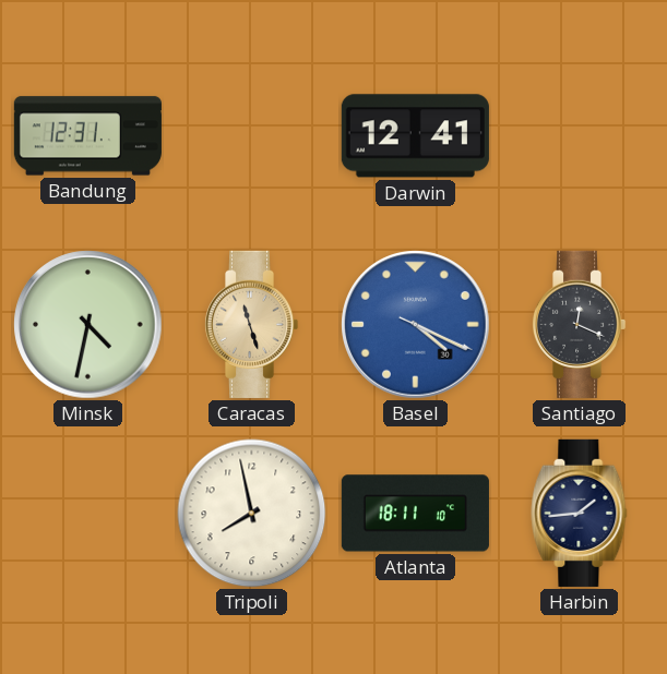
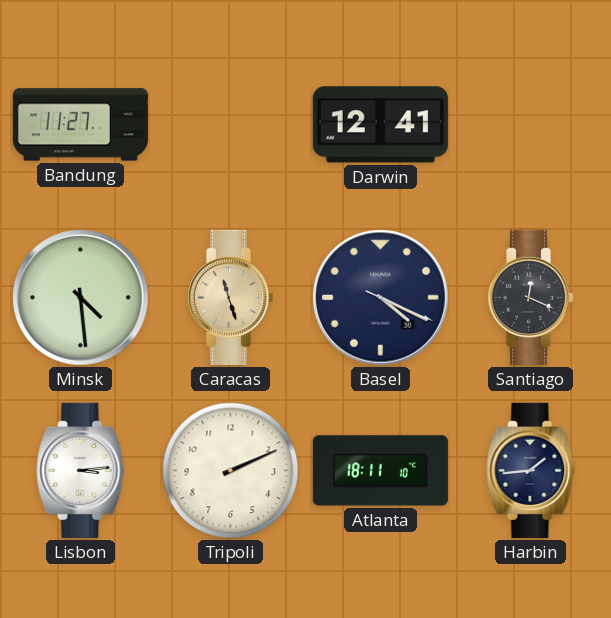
Bandung: 12:31 -> 11:27 (80, 125)
Minsk: 4:32 -> 4:29 (81, 298)
Basel dial: blue -> navy (381, 298)
Lisbon: none -> 3:14 (81, 470)
Tripoli: 7:58 -> 2:11 (231, 471)
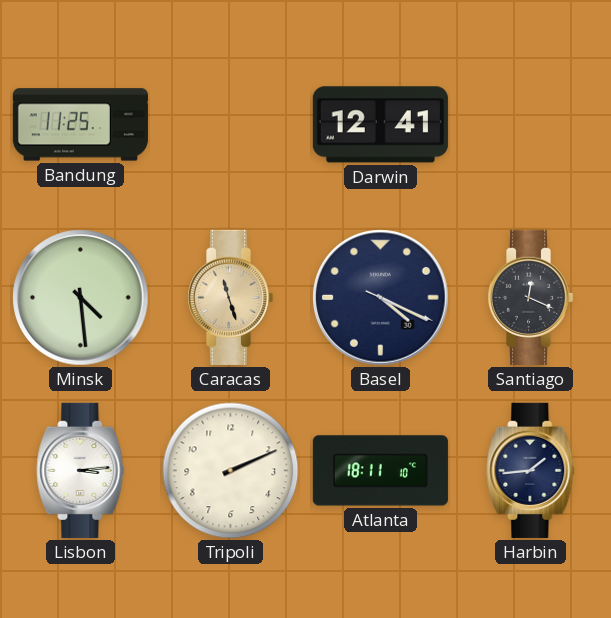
Bandung: 11:27 -> 11:25 (80, 125)
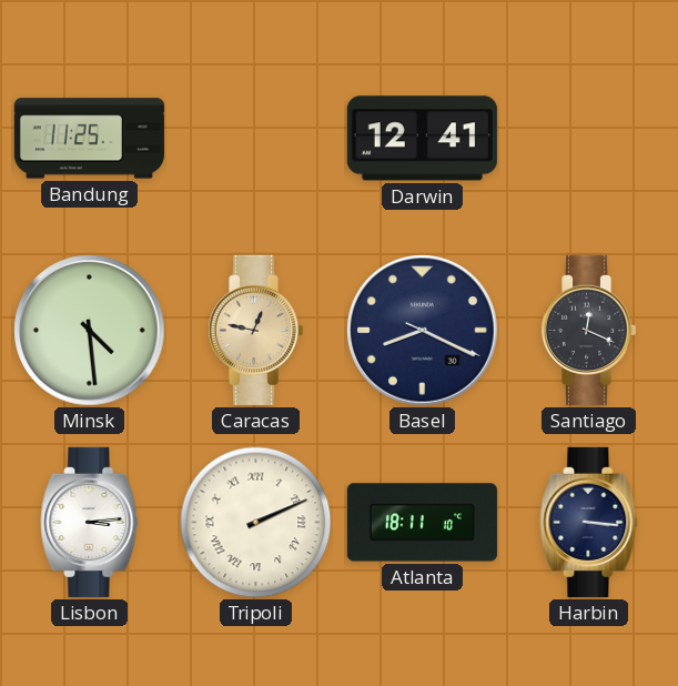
Caracas: 11:27 -> 12:47 (255, 330)
Basel: 4:19 -> 8:19 (423, 331)
Tripoli numerals: Arabic -> Roman (256, 523)
Harbin: 1:44 -> 3:16 (589, 522)
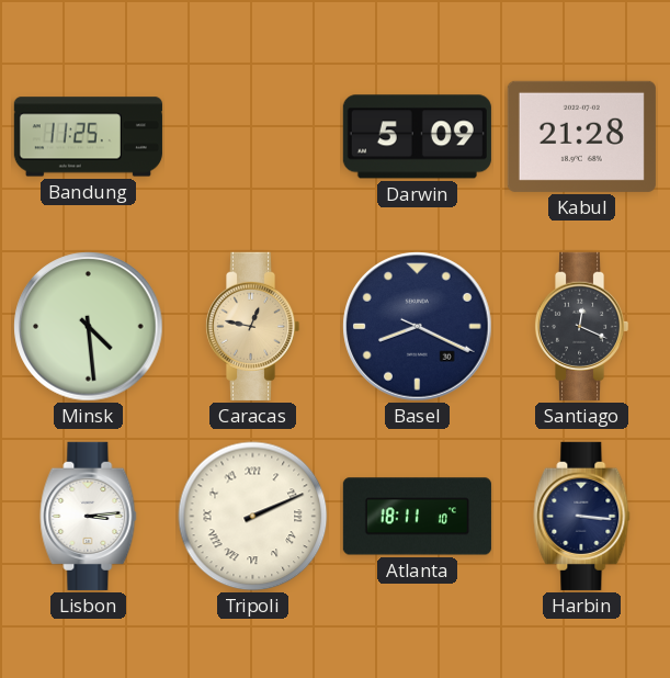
Darwin: 12:41 -> 5:09 (417, 137)
Kabul: none -> 21:28 (581, 136)
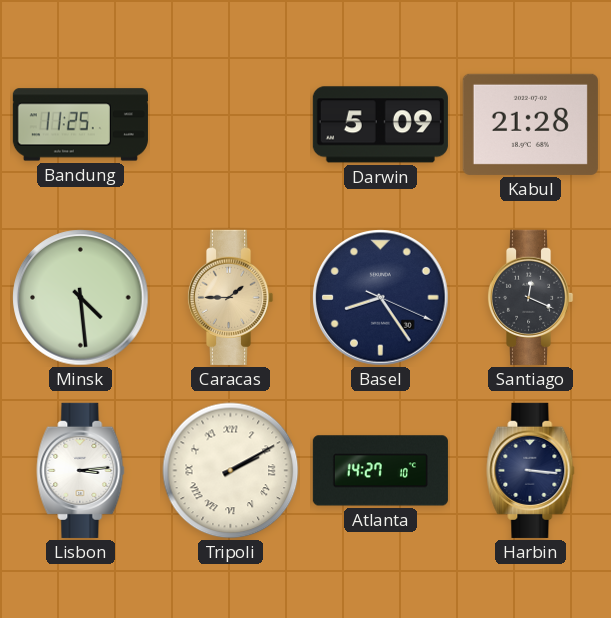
Caracas: 12:47 -> 1:45 (230, 297)
Basel: 8:19 -> 8:24 (381, 298)
Tripoli: 2:11 -> 2:10 (231, 471)
Atlanta: 18:11 -> 14:27 (380, 471)
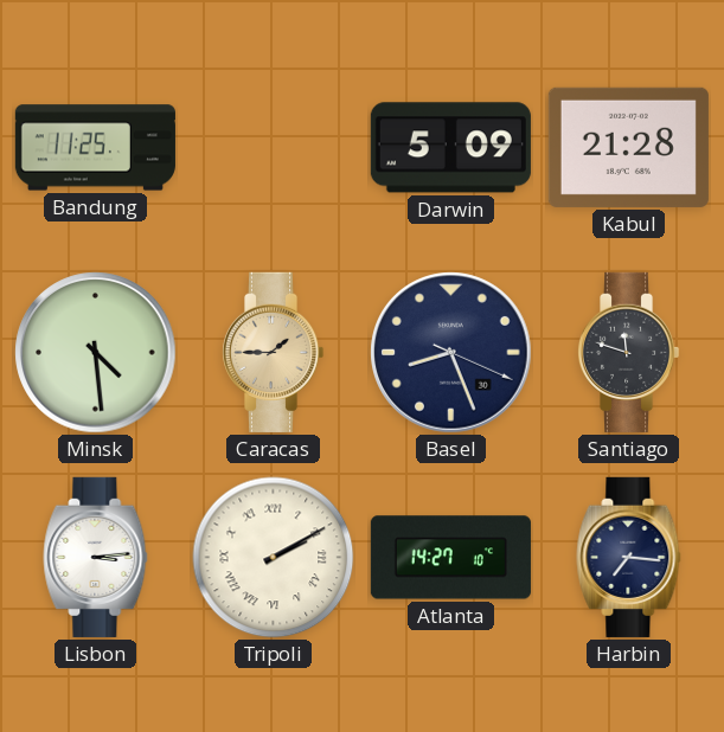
Basel: 8:24 -> 8:26 (451, 353)
Santiago: 12:19 -> 11:48 (628, 352)
Harbin: 3:16 -> 7:16 (629, 557)
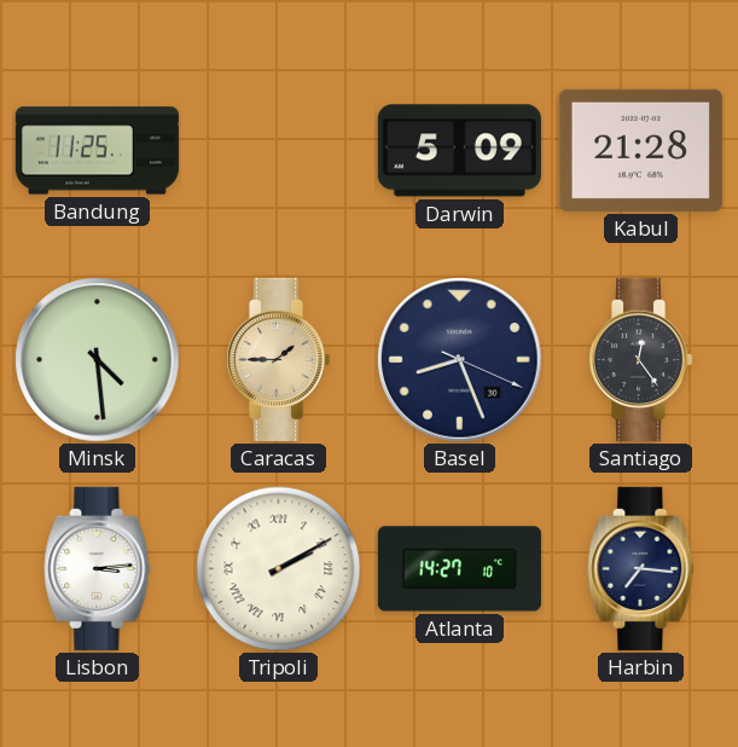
Santiago: 11:48 -> 12:24 (640, 359)
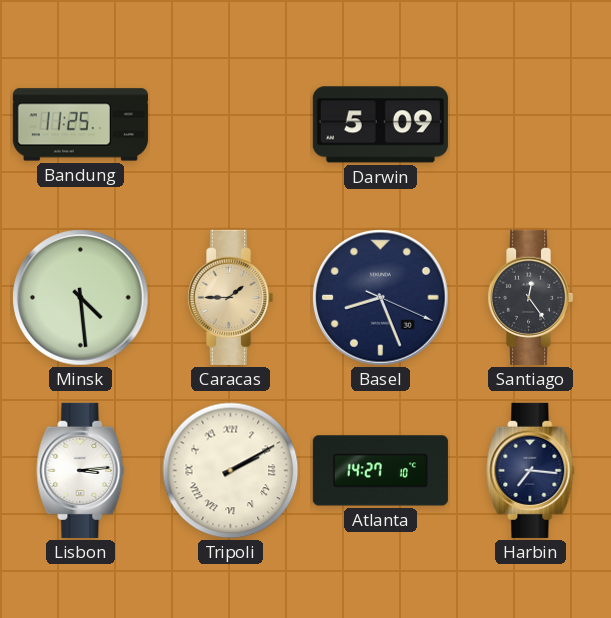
Kabul: 21:28 -> none (640, 150)
